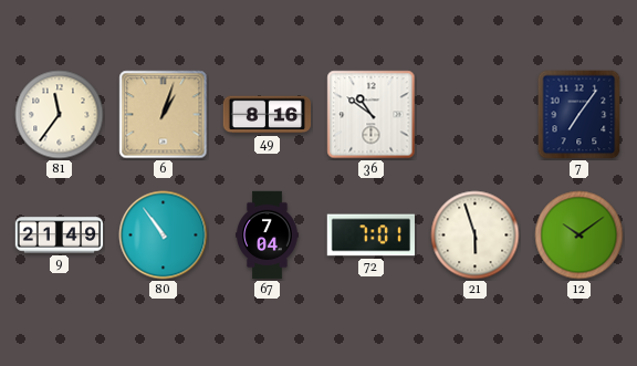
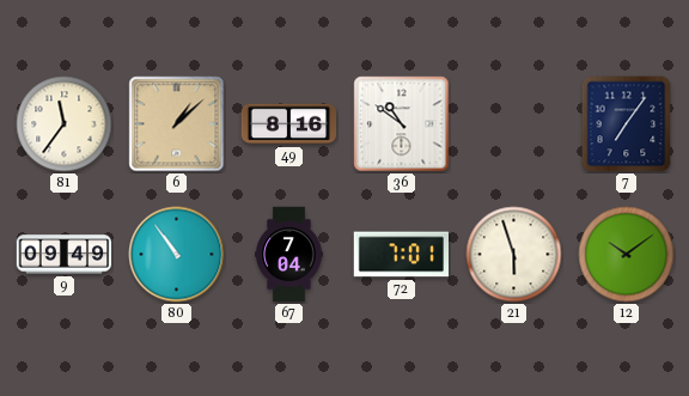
6: 1:03 -> 1:08 (177, 124)
9: 21:49 -> 09:49 (65, 255)
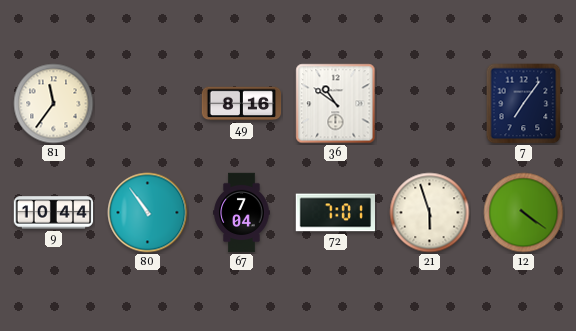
6: 1:08 -> none (177, 124)
9: 09:49 -> 10:44 (54, 213)
12: 10:09 -> 4:21 (524, 213)
